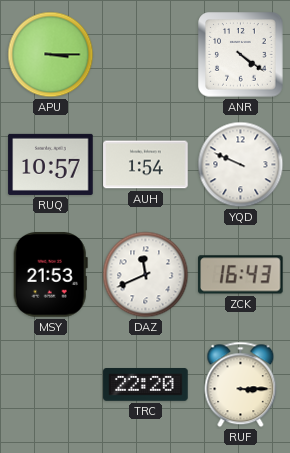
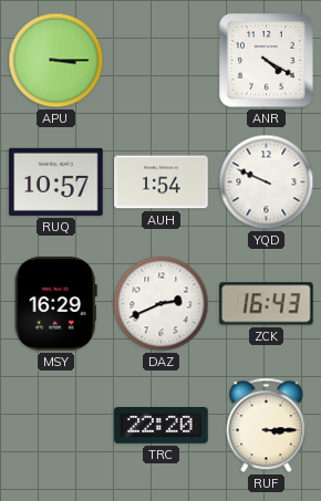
ANR: 4:21 -> 4:20 (267, 61)
MSY: 21:53 -> 16:29 (55, 304)
DAZ: 11:41 -> 2:41 (162, 304)
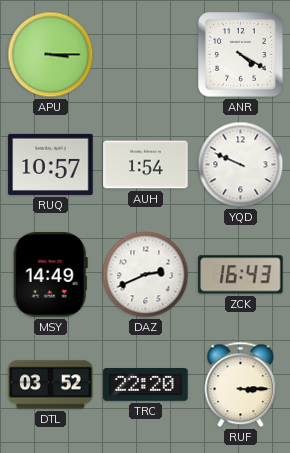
MSY: 16:29 -> 14:49 (50, 275)
DTL: none -> 03:52 (51, 385)
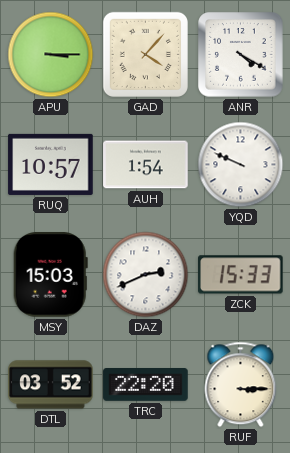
GAD: none -> 4:07 (145, 54)
MSY: 14:49 -> 15:03 (50, 275)
ZCK: 16:43 -> 15:33 (241, 275)
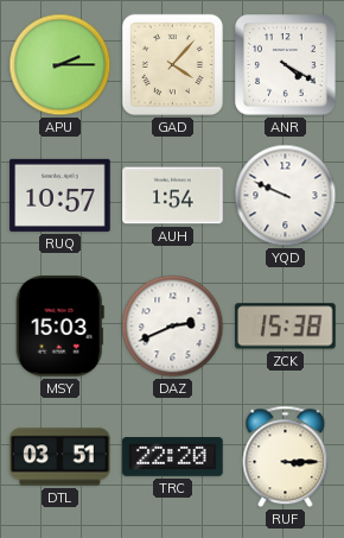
APU: 3:15 -> 2:15 (60, 65)
ZCK: 15:33 -> 15:38 (286, 327)
DTL: 03:52 -> 03:51 (60, 457)
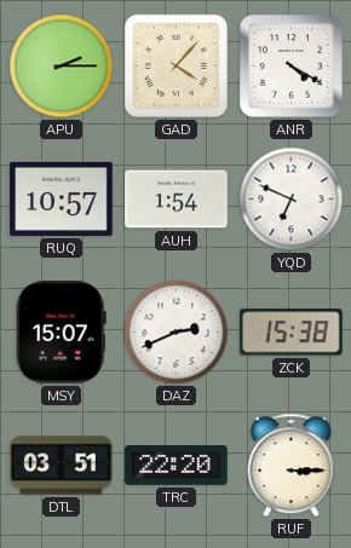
YQD: 9:49 -> 6:49 (292, 200)
MSY: 15:03 -> 15:07 (61, 333)
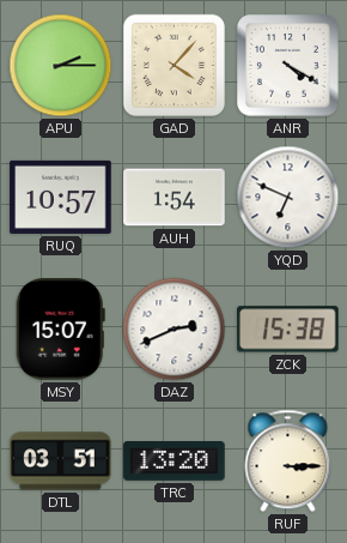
TRC: 22:20 -> 13:20 (175, 461)
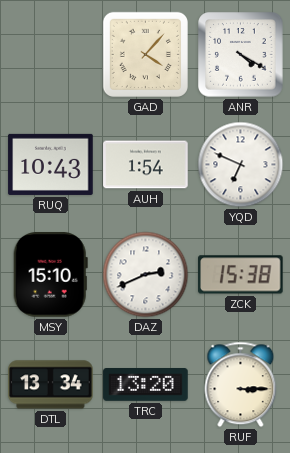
APU: 2:15 -> none (61, 66)
RUQ: 10:57 -> 10:43 (51, 164)
MSY: 15:07 -> 15:10 (50, 275)
DTL: 03:51 -> 13:34 (51, 385)
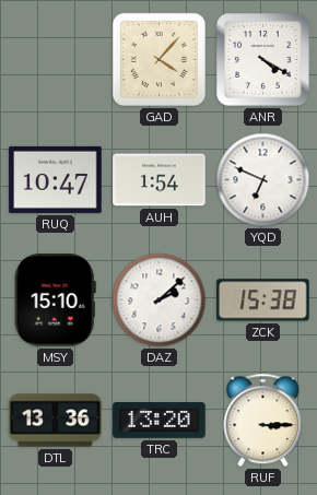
RUQ: 10:43 -> 10:47 (56, 179)
DAZ: 2:41 -> 2:08 (160, 300)
DTL: 13:34 -> 13:36 (56, 421)
